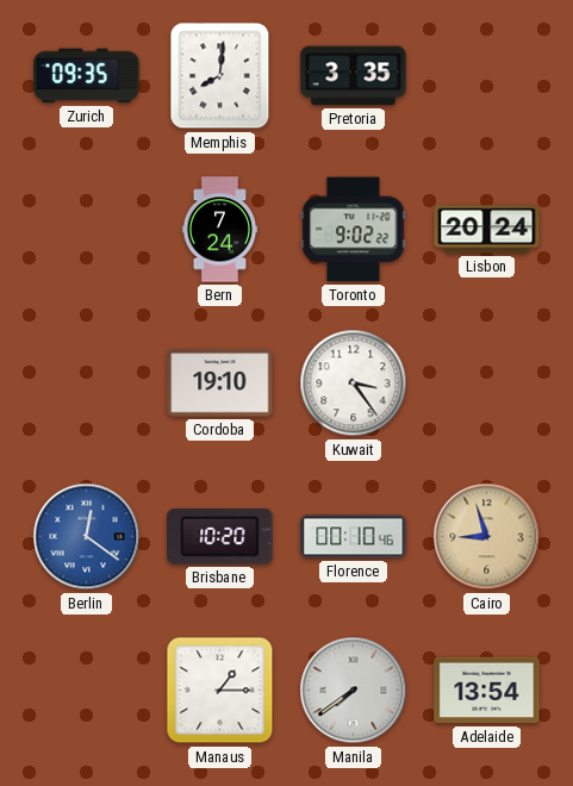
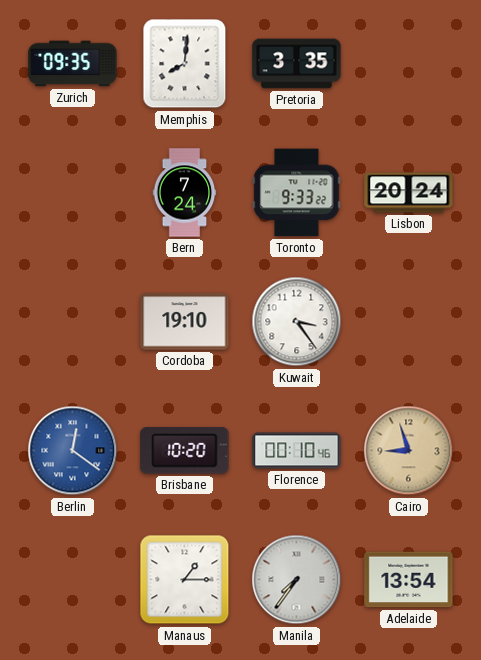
Toronto: 9:02 -> 9:33 (297, 193)
Manila: 7:39 -> 7:36 (297, 580)
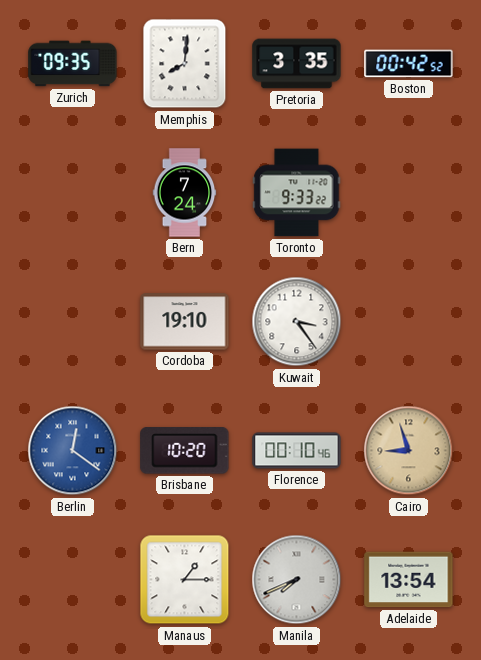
Boston: none -> 00:42 (409, 64)
Lisbon: 20:24 -> none (409, 193)
Manila: 7:36 -> 7:41 (297, 580)
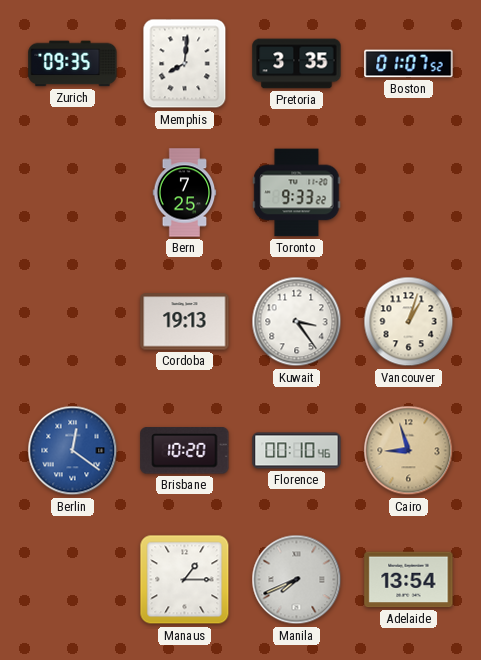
Boston: 00:42 -> 01:07 (409, 64)
Bern: 7:24 -> 7:25 (185, 193)
Cordoba: 19:10 -> 19:13 (185, 322)
Vancouver: none -> 1:03 (409, 322)
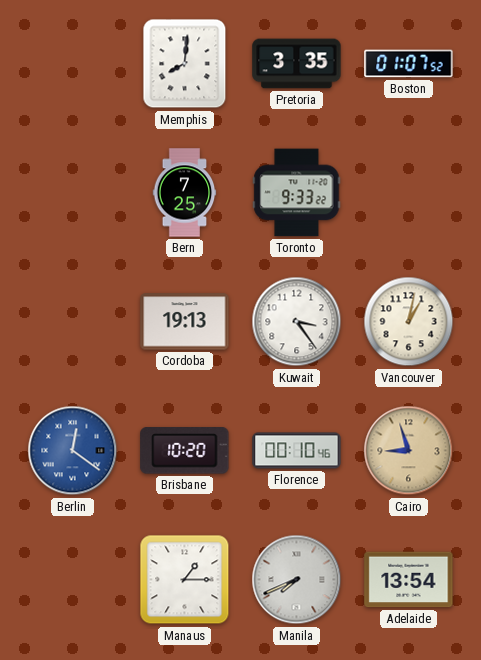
Zurich: 09:35 -> none (73, 64)
Vancouver: 1:03 -> 1:02 (409, 322)
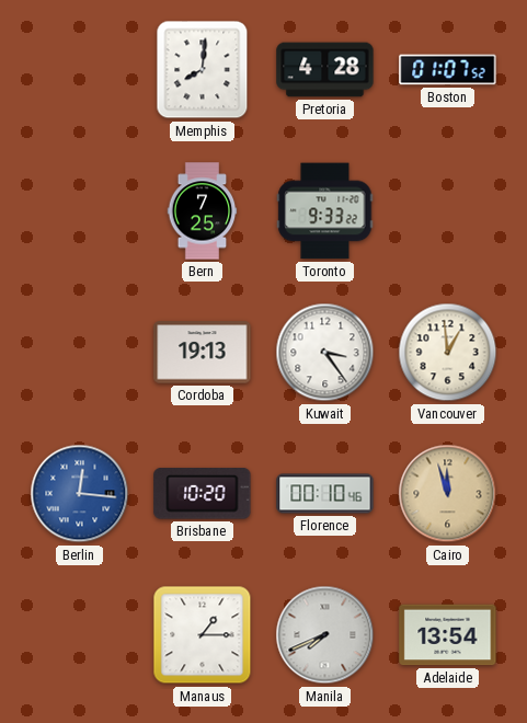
Pretoria: 3:35 -> 4:28 (325, 70)
Vancouver: 1:02 -> 12:59 (448, 353)
Berlin: 12:21 -> 12:16 (80, 494)
Cairo: 8:57 -> 11:57 (448, 494)
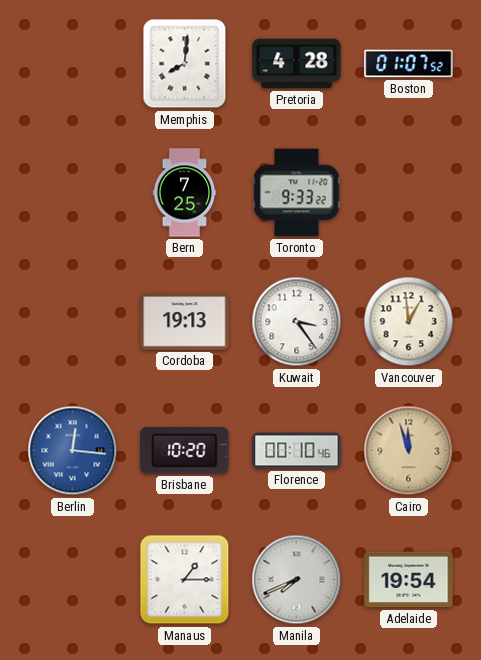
Adelaide: 13:54 -> 19:54 (409, 580)
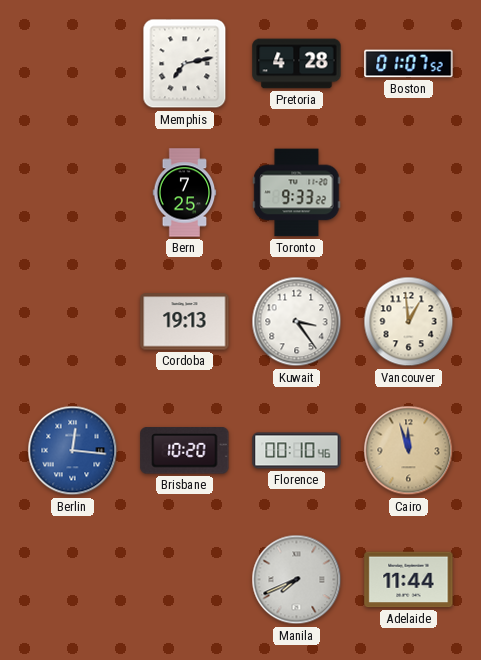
Memphis: 8:01 -> 7:13 (185, 64)
Manaus: 1:15 -> none (185, 580)
Adelaide: 19:54 -> 11:44 (409, 580)
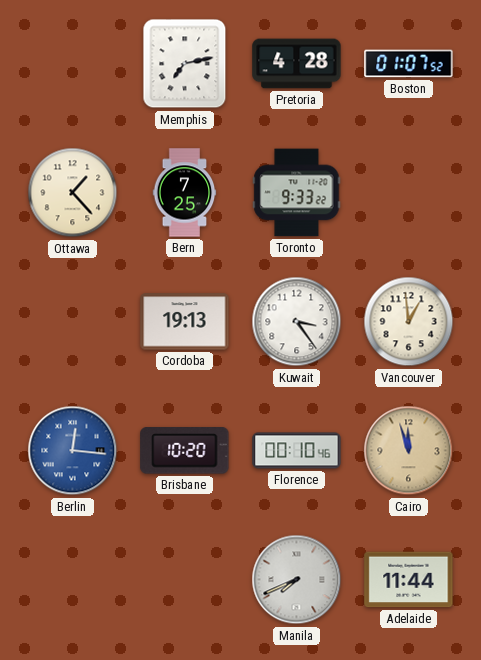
Ottawa: none -> 1:23 (73, 193)
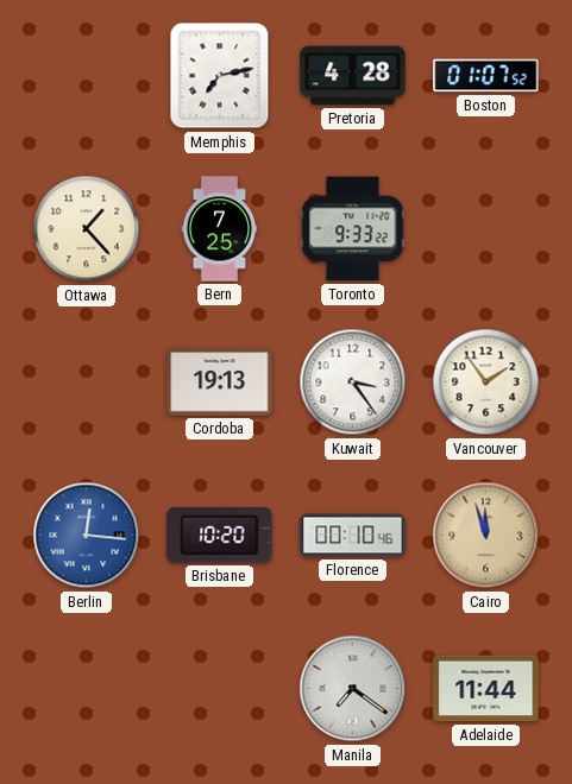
Vancouver: 12:59 -> 1:54 (486, 382)
Manila: 7:41 -> 7:21 (353, 689)
